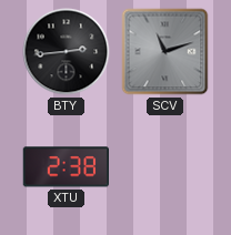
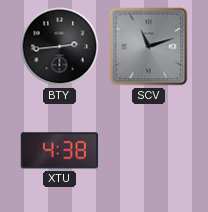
XTU: 2:38 -> 4:38 (59, 151)
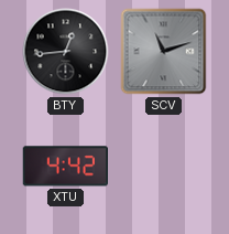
BTY: 2:44 -> 12:44 (66, 52)
XTU: 4:38 -> 4:42 (65, 167)
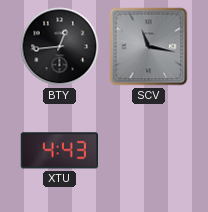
SCV: 11:12 -> 11:17 (149, 47)
XTU: 4:42 -> 4:43 (59, 151)
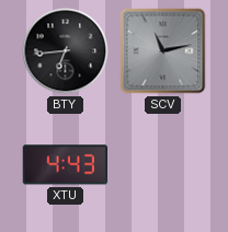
BTY: 12:44 -> 6:44 (66, 51)
SCV: 11:17 -> 11:13 (163, 51)
